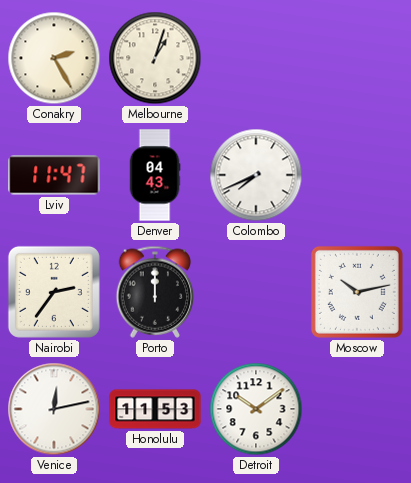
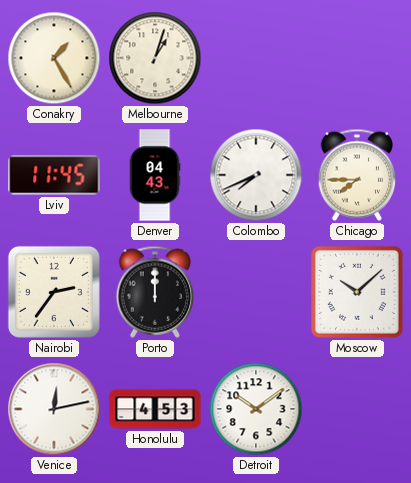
Conakry: 2:25 -> 1:25 (54, 58)
Lviv: 11:47 -> 11:45 (54, 175)
Chicago: none -> 7:45 (357, 175)
Moscow: 10:13 -> 10:08 (357, 292)
Honolulu: 11:53 -> 4:53 (155, 409)
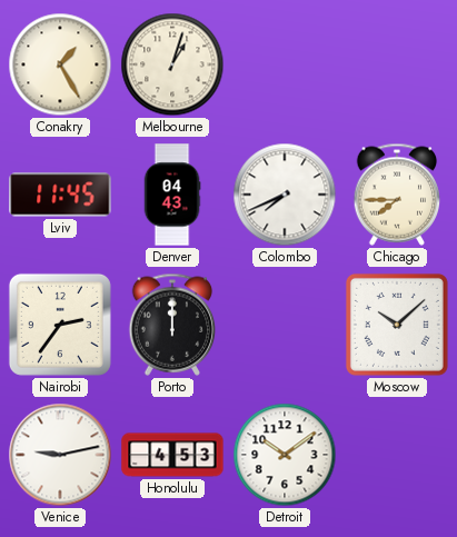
Venice: 12:13 -> 9:13 (60, 455)
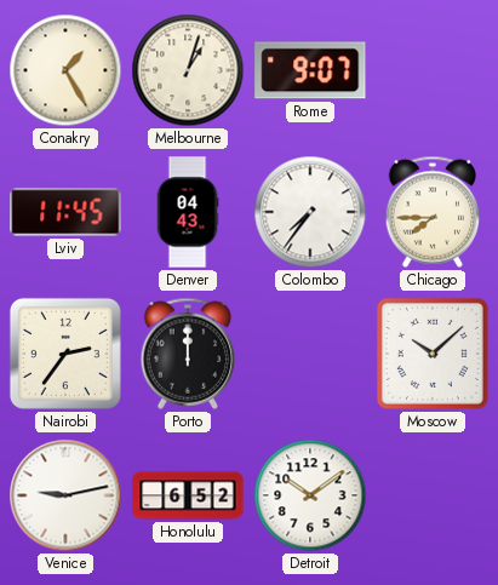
Rome: none -> 9:07 (310, 70)
Colombo: 7:41 -> 7:36 (310, 212)
Honolulu: 4:53 -> 6:52 (188, 495)
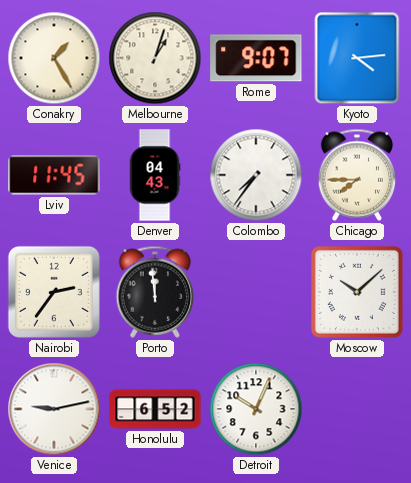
Kyoto: none -> 4:14 (357, 58)
Porto: 12:00 -> 11:59 (155, 292)
Detroit: 10:09 -> 10:04 (256, 409)
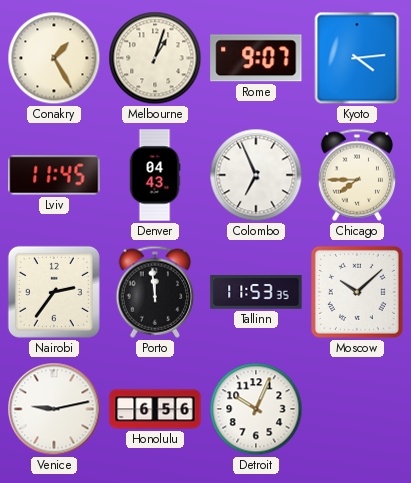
Colombo: 7:36 -> 6:56 (256, 175)
Tallinn: none -> 11:53 (256, 292)
Honolulu: 6:52 -> 6:56 (155, 409)
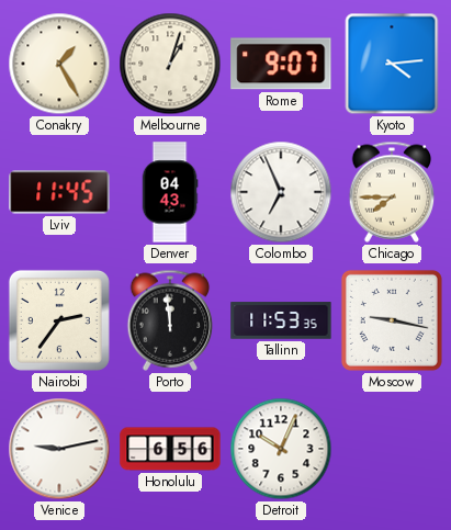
Moscow: 10:08 -> 9:17 (392, 320)
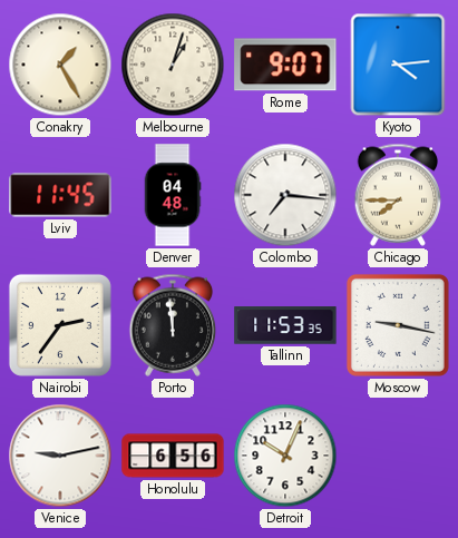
Denver: 04:43 -> 04:48 (173, 195)
Colombo: 6:56 -> 7:16 (285, 195)
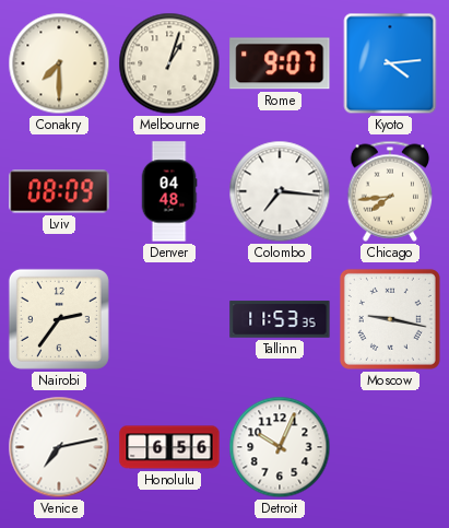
Conakry: 1:25 -> 7:30 (59, 63)
Lviv: 11:45 -> 08:09 (59, 191)
Chicago: 7:45 -> 7:44 (390, 191)
Porto: 11:59 -> none (173, 325)
Venice: 9:13 -> 7:13 (59, 447)
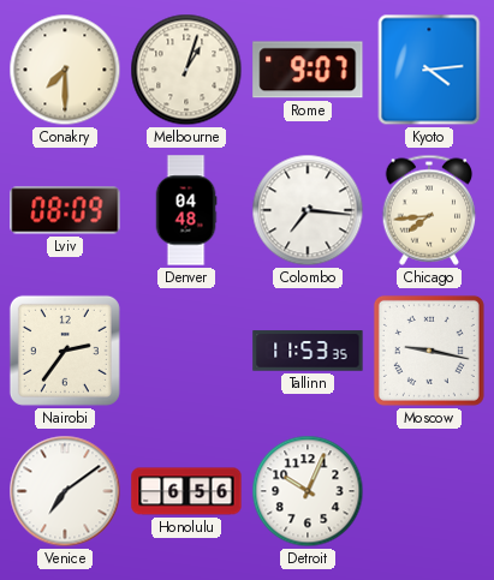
Venice: 7:13 -> 7:09 (65, 491)
